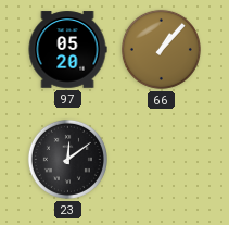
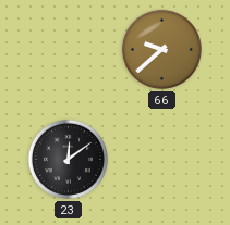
97: 05:20 -> none (67, 50)
66: 1:07 -> 9:38 (161, 49)
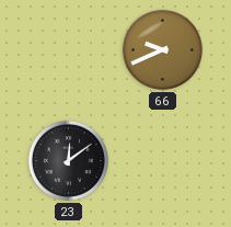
66: 9:38 -> 9:41 (162, 49)
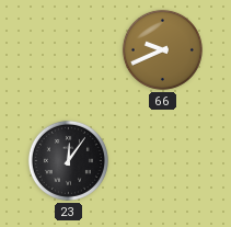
23: 12:09 -> 12:06 (68, 160)
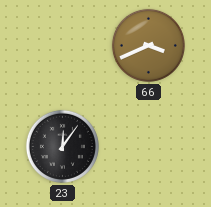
66: 9:41 -> 3:41 (148, 45)
